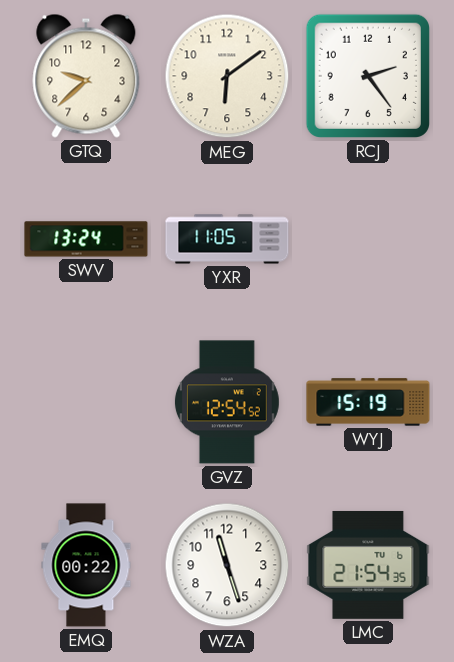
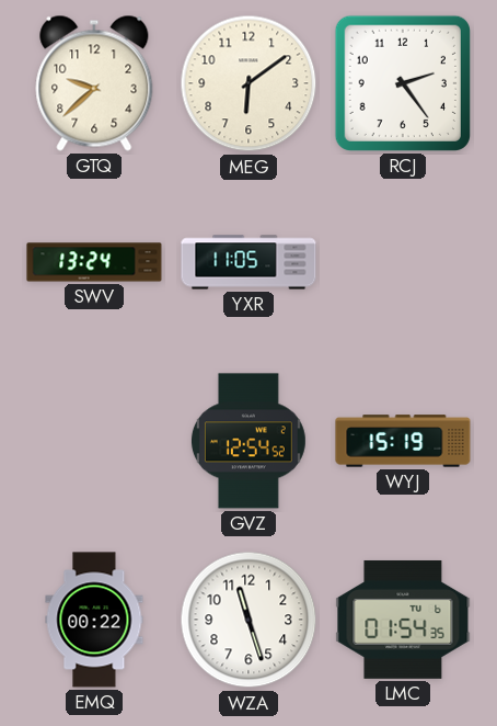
LMC: 21:54 -> 01:54 (403, 620)
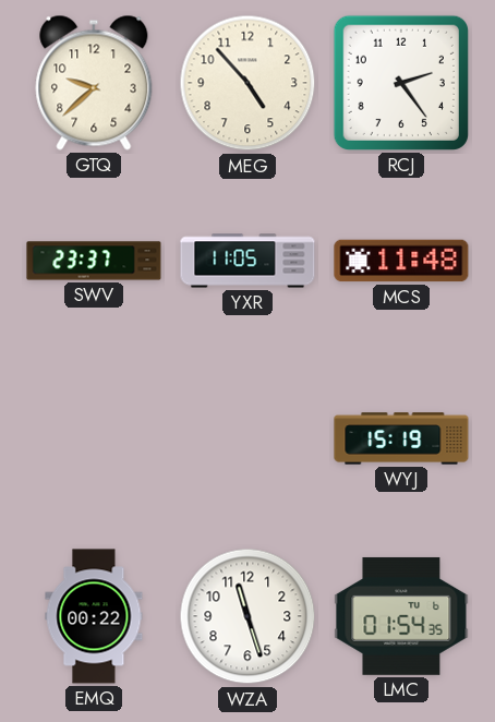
MEG: 6:09 -> 4:53 (247, 83)
SWV: 13:24 -> 23:37 (94, 261)
MCS: none -> 11:48 (401, 261)
GVZ: 12:54 -> none (248, 441)
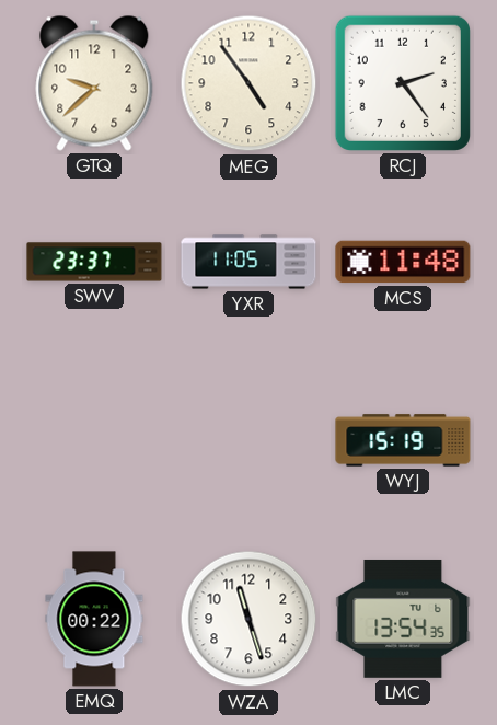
MEG: 4:53 -> 4:54 (248, 83)
LMC: 01:54 -> 13:54 (403, 619)
